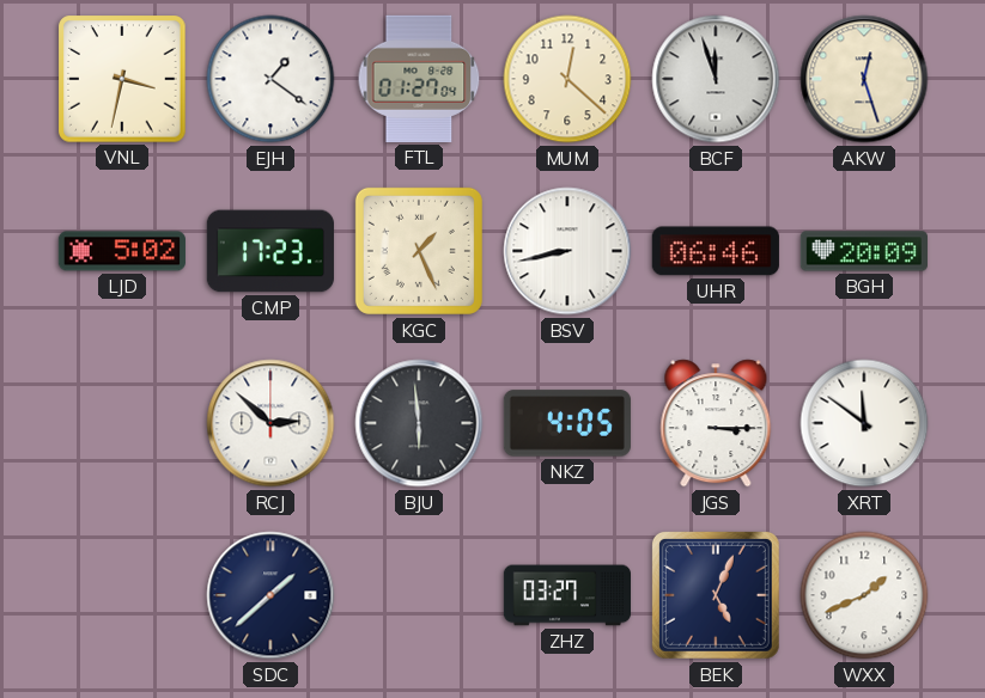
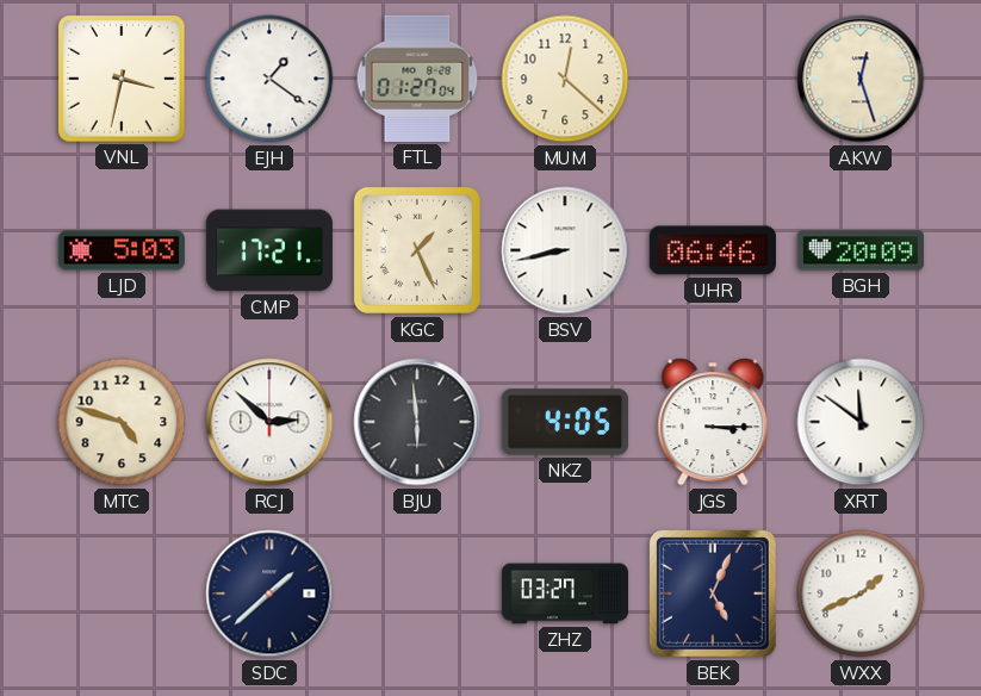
BCF: 11:57 -> none (716, 79)
LJD: 5:02 -> 5:03 (122, 250)
CMP: 17:23 -> 17:21 (269, 250)
MTC: none -> 4:48 (122, 422)
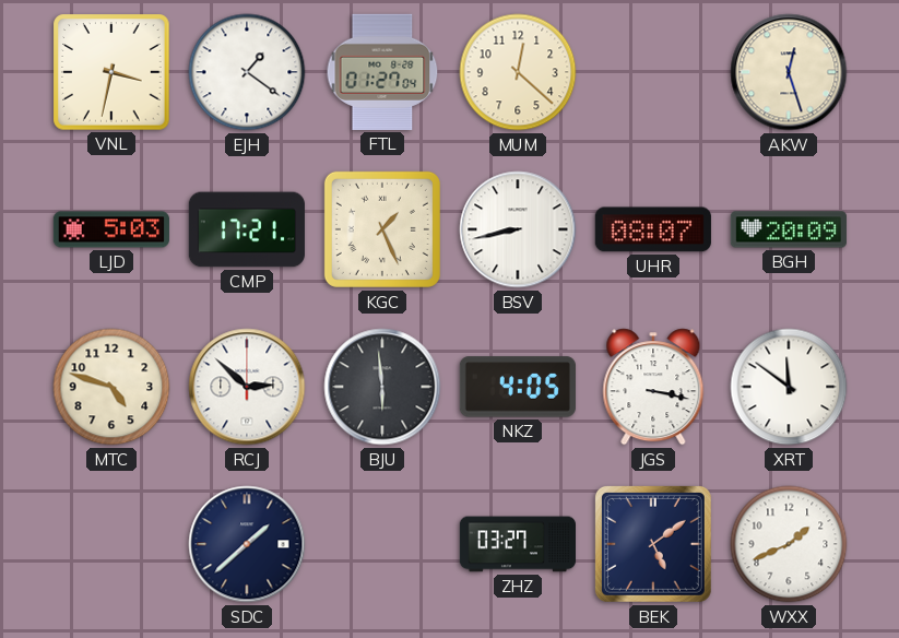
UHR: 06:46 -> 08:07 (653, 229)
JGS: 3:15 -> 3:17 (653, 387)
BEK: 5:04 -> 5:09 (653, 544)
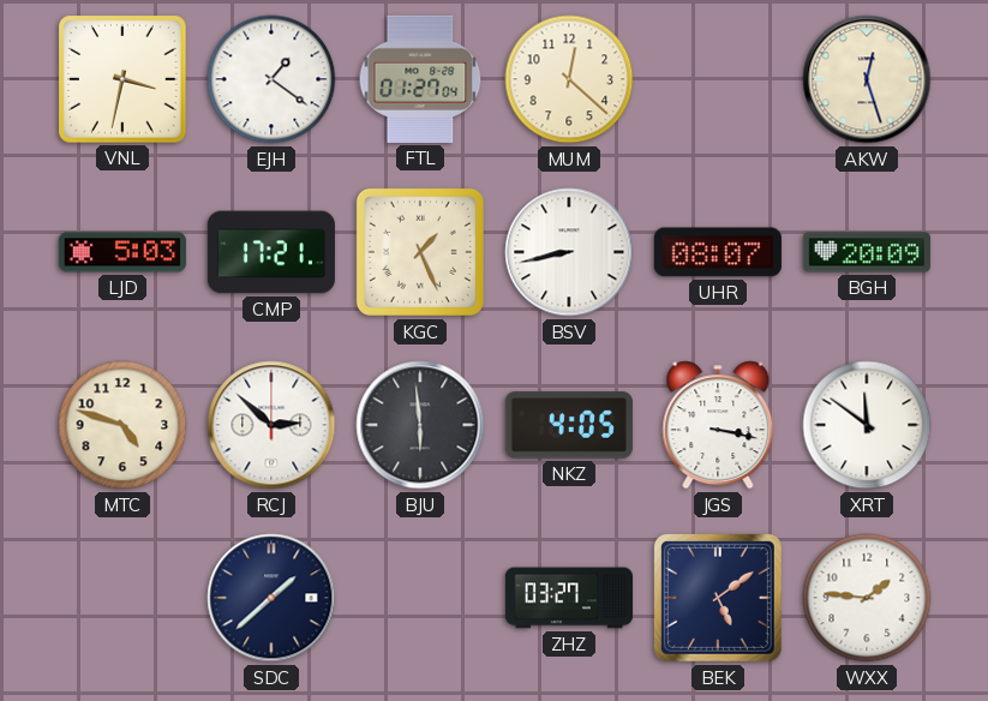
WXX: 1:41 -> 1:46 (867, 598)
